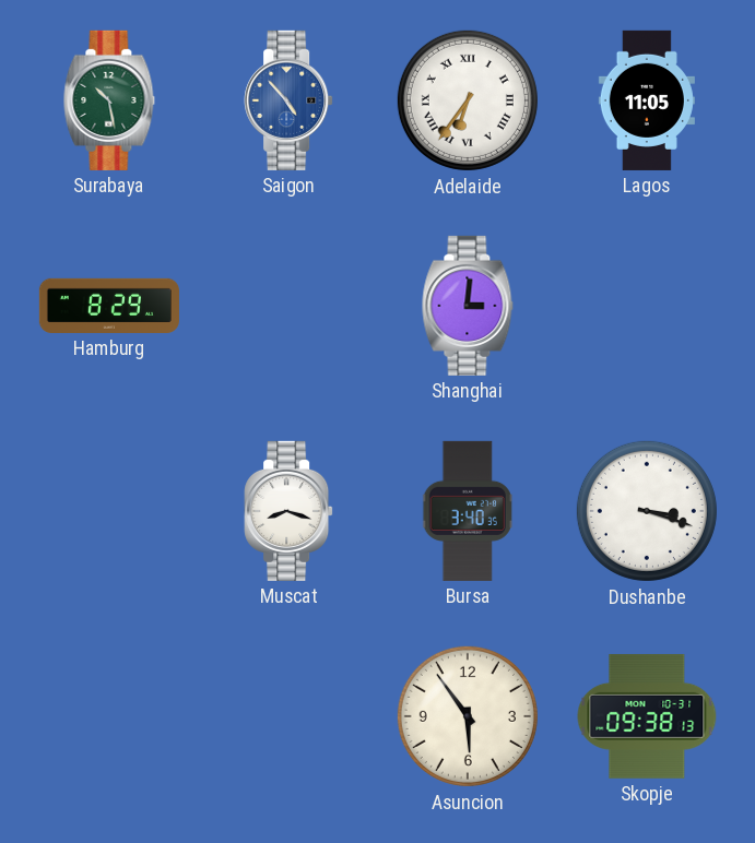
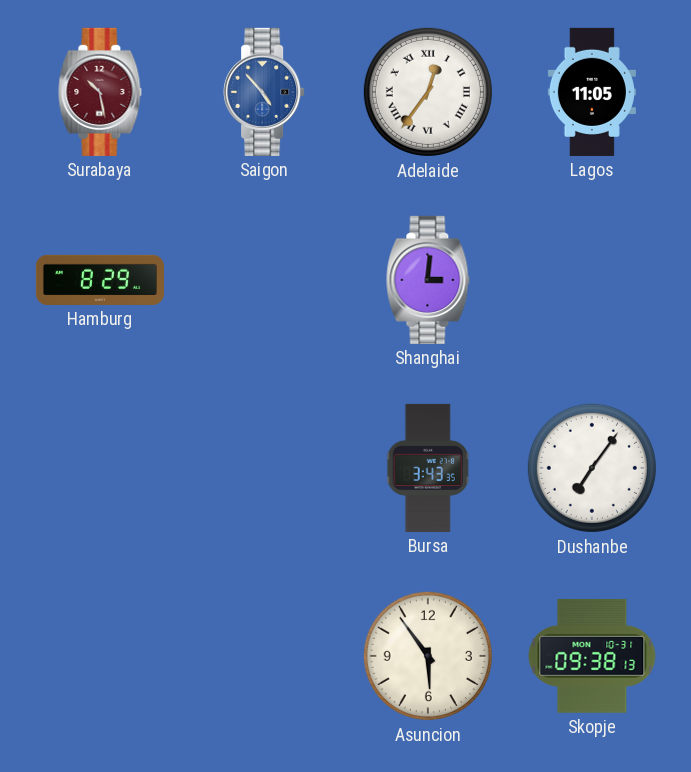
Surabaya dial: green -> burgundy (100, 92)
Adelaide: 6:36 -> 12:36 (428, 92)
Muscat: 8:18 -> none (288, 511)
Bursa: 3:40 -> 3:43 (428, 468)
Dushanbe: 3:18 -> 7:06 (592, 468)
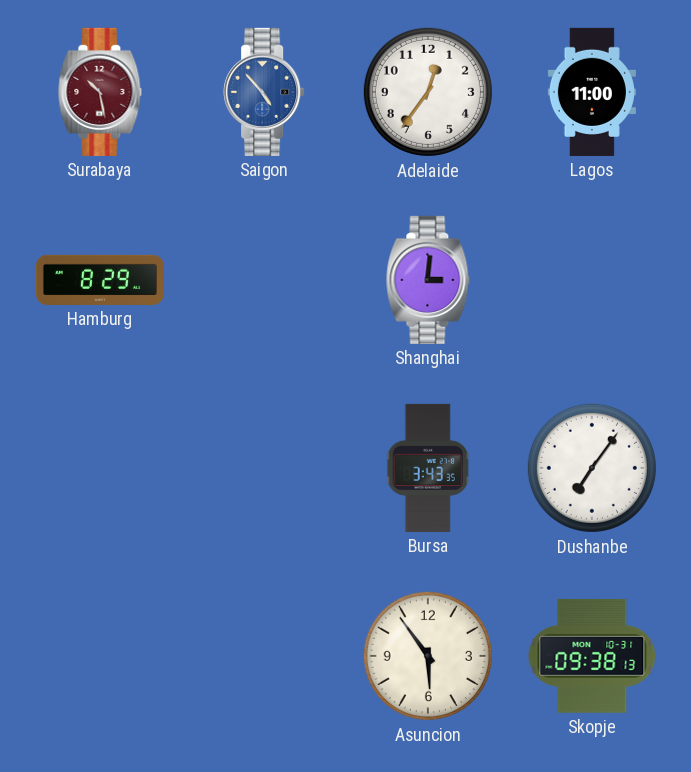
Adelaide numerals: Roman -> Arabic (428, 92)
Lagos: 11:05 -> 11:00 (592, 92)
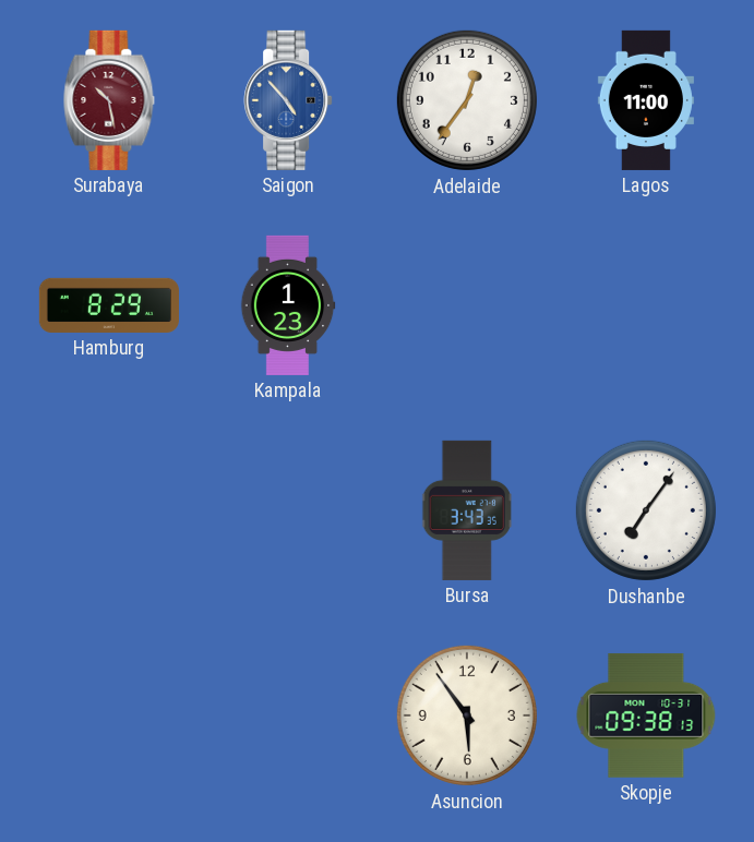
Kampala: none -> 1:23 (288, 305)
Shanghai: 3:01 -> none (428, 280)
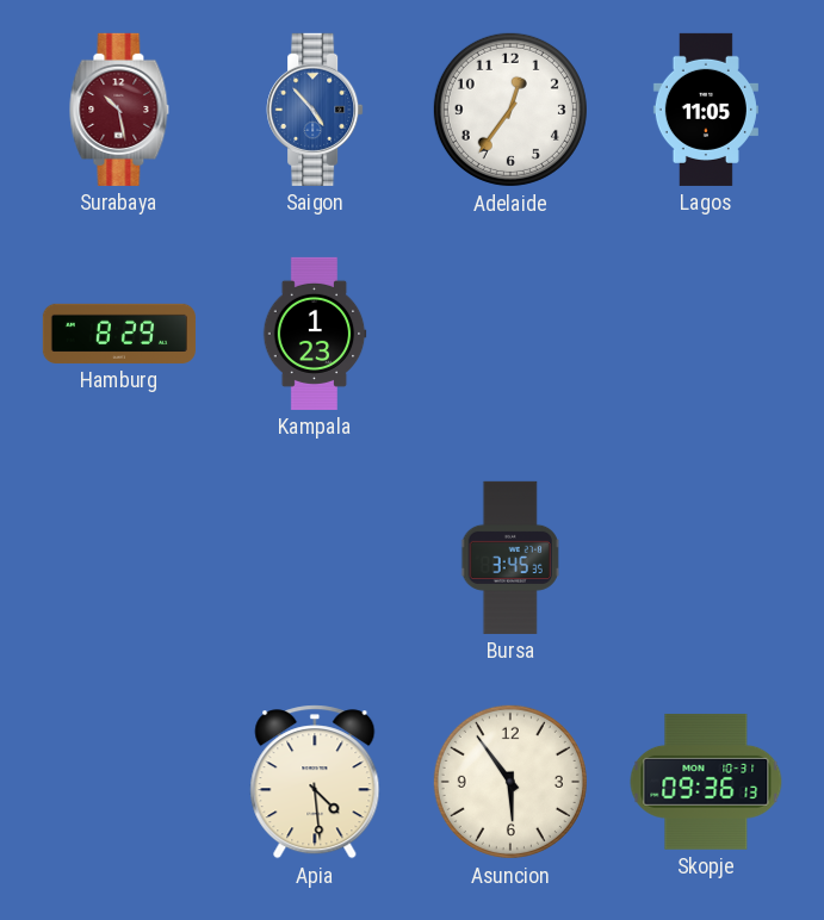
Lagos: 11:00 -> 11:05 (706, 110)
Bursa: 3:43 -> 3:45 (510, 558)
Dushanbe: 7:06 -> none (646, 510)
Apia: none -> 4:29 (315, 782)
Skopje: 09:38 -> 09:36 (706, 782)
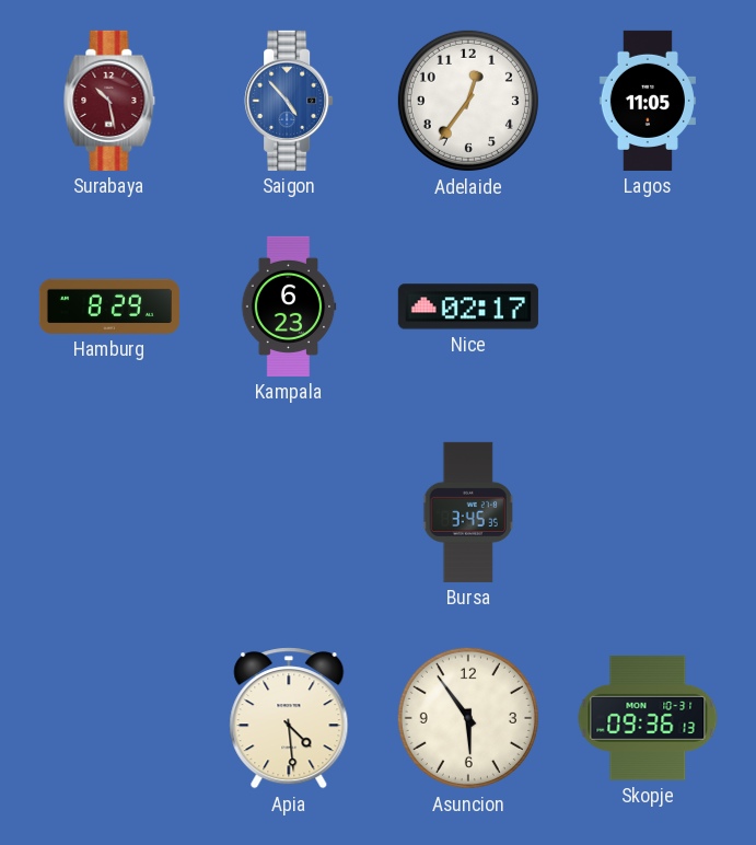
Kampala: 1:23 -> 6:23 (289, 306)
Nice: none -> 02:17 (468, 306)
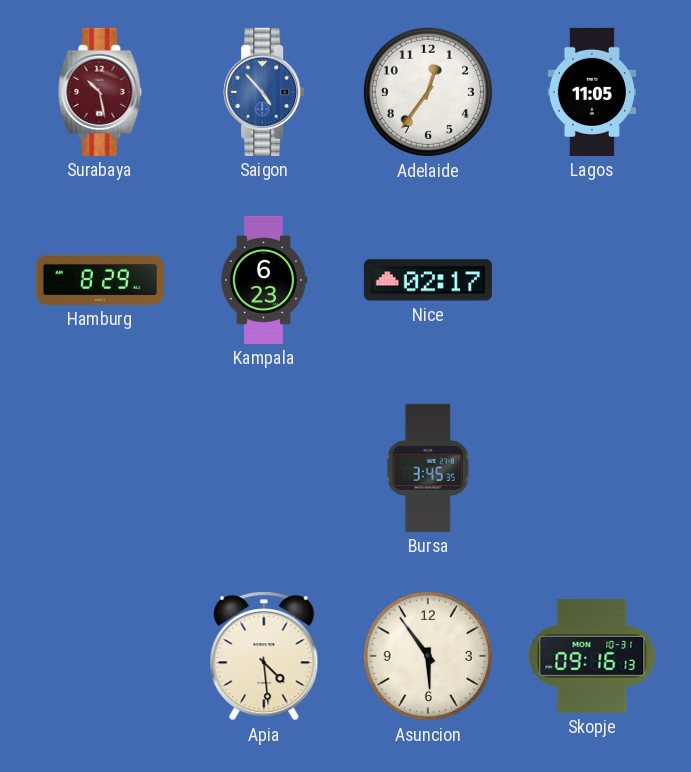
Skopje: 09:36 -> 09:16 (592, 656)
